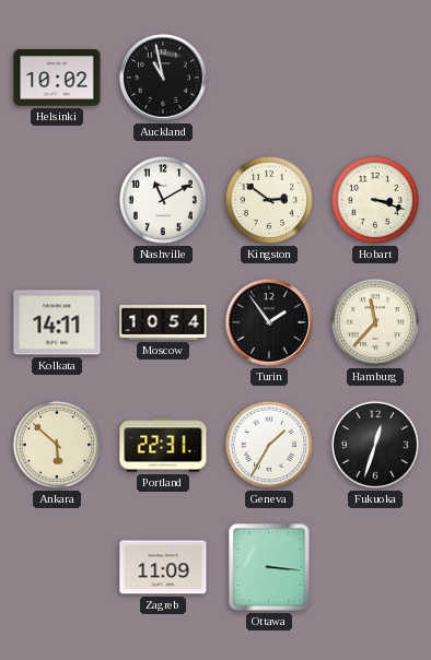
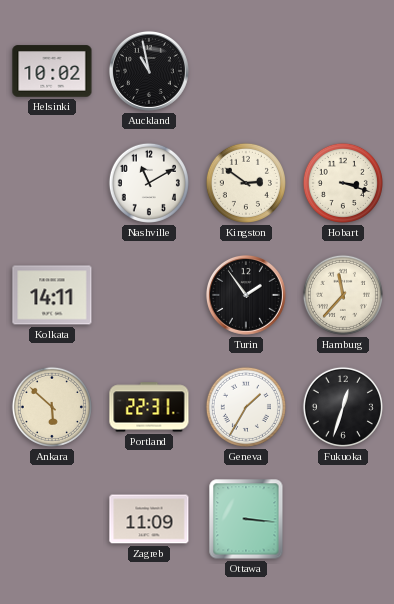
Moscow: 10:54 -> none (163, 322)
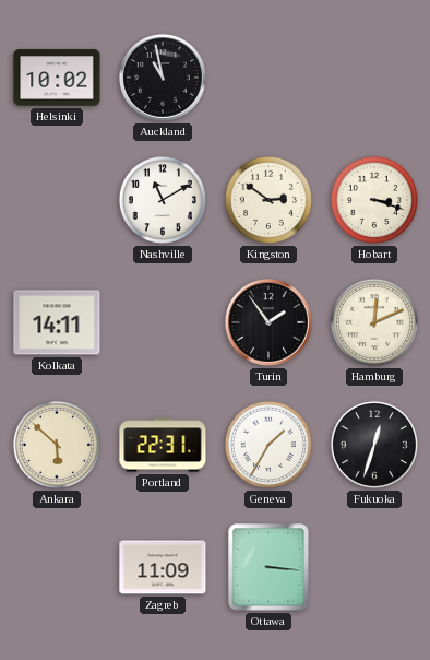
Hamburg: 11:37 -> 12:11 (374, 322)
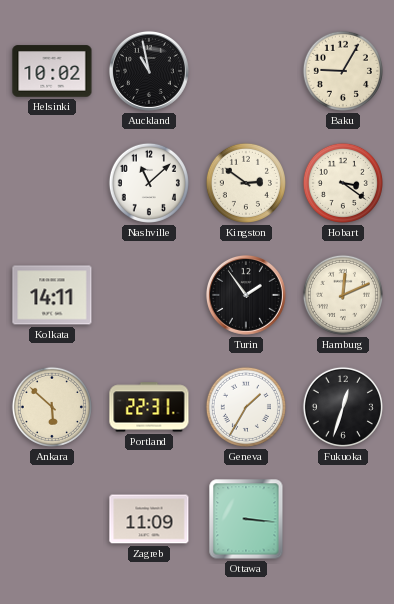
Baku: none -> 9:05 (343, 71)
Nashville: 11:10 -> 11:08 (149, 183)
Hobart: 3:18 -> 3:21 (343, 183)
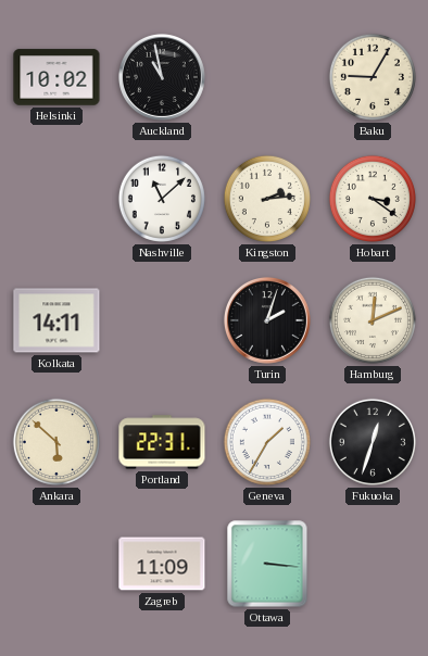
Kingston: 2:51 -> 2:14 (267, 199)
Turin: 1:54 -> 2:03 (267, 320)
